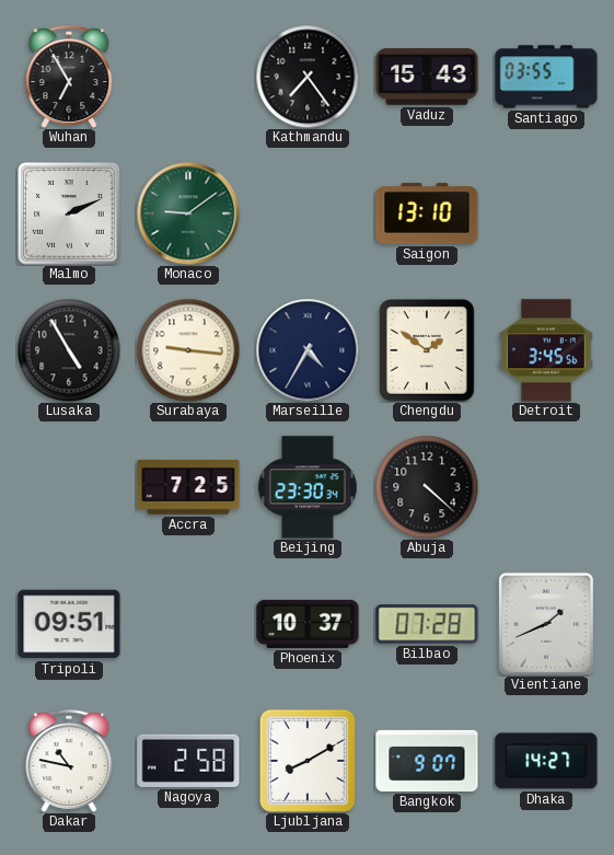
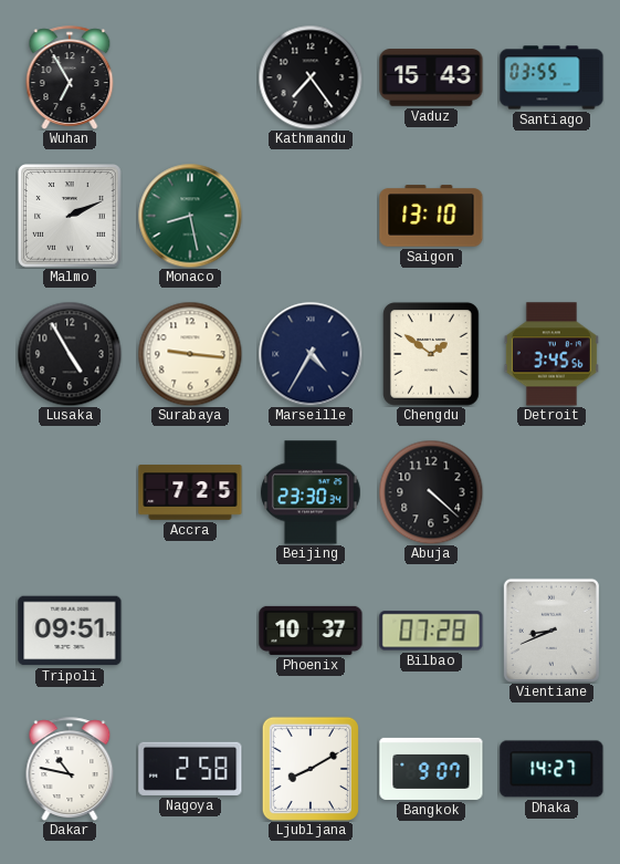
Monaco: 9:09 -> 8:28 (190, 216)
Vientiane: 1:41 -> 8:41 (551, 631)
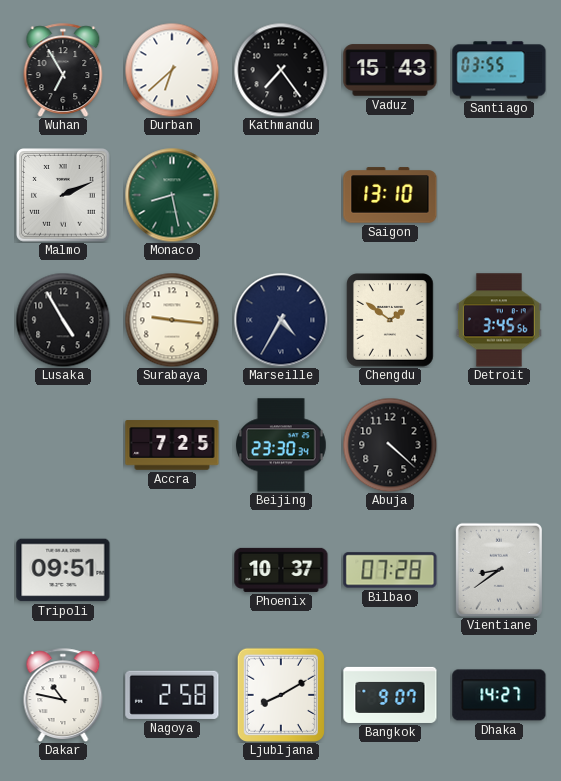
Durban: none -> 6:38 (172, 70)
Vientiane: 8:41 -> 8:39 (499, 570)
